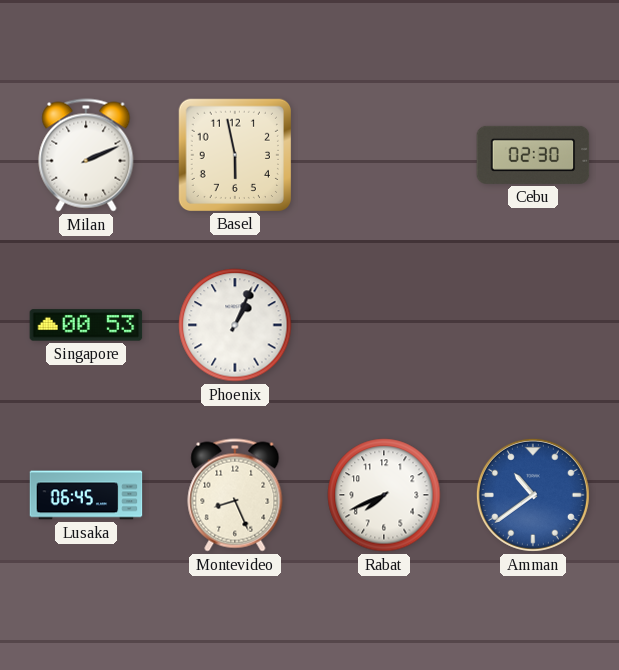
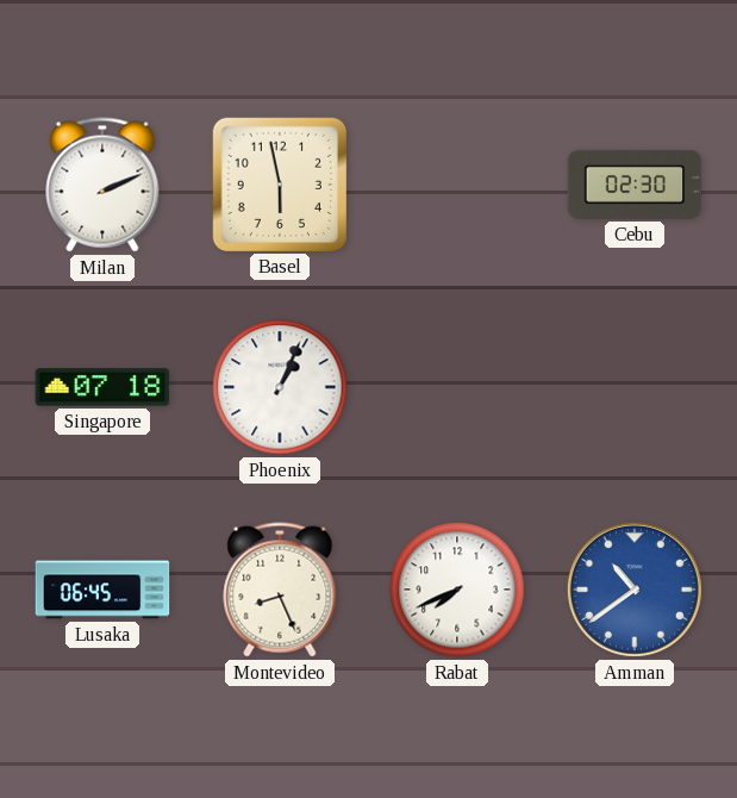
Singapore: 00:53 -> 07:18 (102, 387)
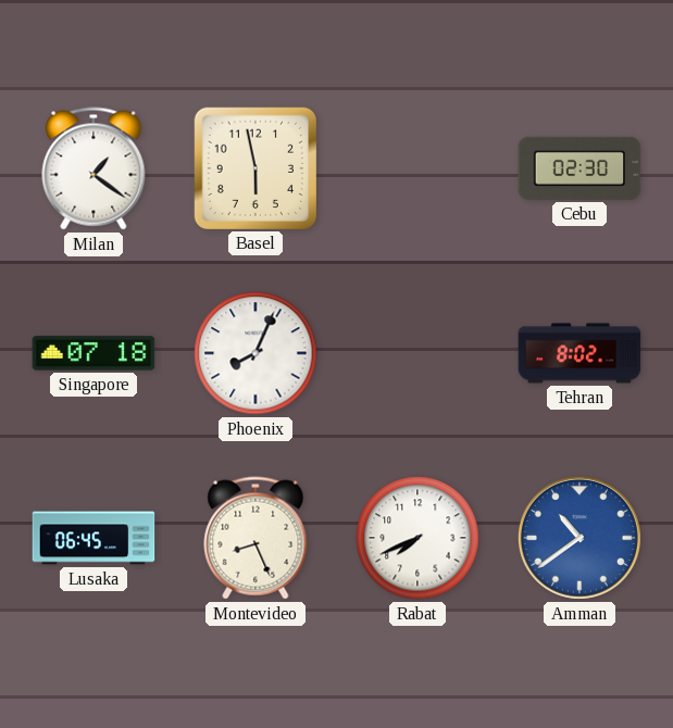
Milan: 2:11 -> 1:21 (94, 168)
Phoenix: 1:04 -> 8:04 (256, 353)
Tehran: none -> 8:02 (579, 353)
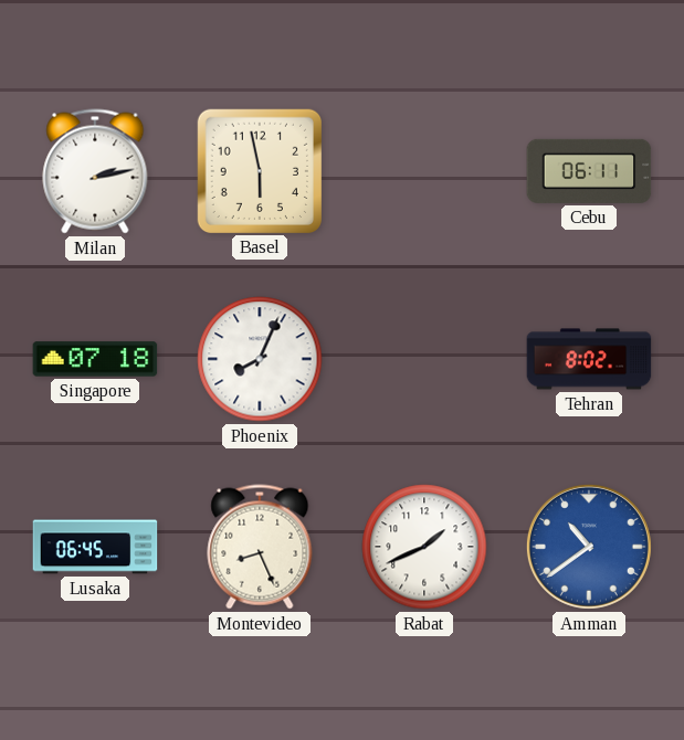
Milan: 1:21 -> 2:13 (95, 171)
Cebu: 02:30 -> 06:11 (589, 171)
Rabat: 7:41 -> 1:41 (424, 547)
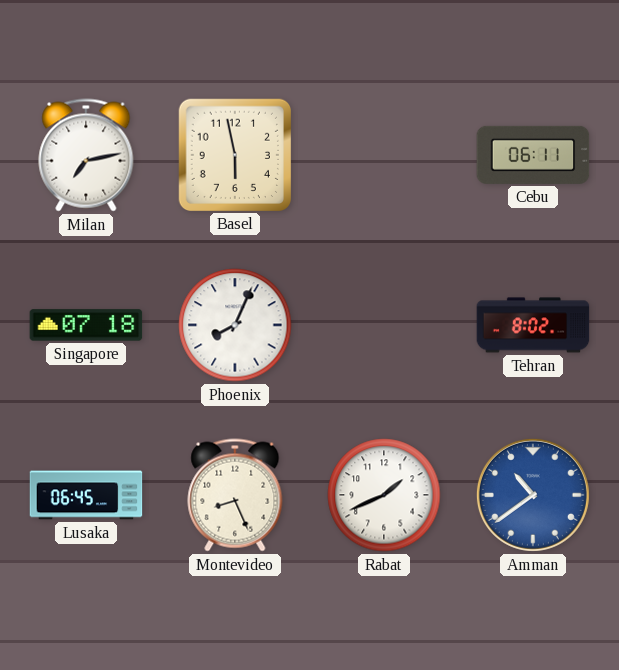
Milan: 2:13 -> 7:13 (86, 155)
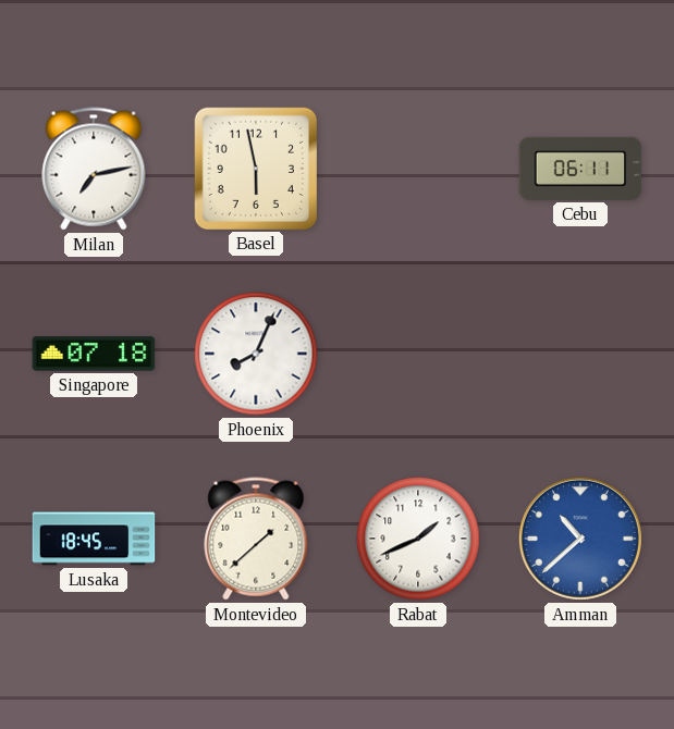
Tehran: 8:02 -> none (533, 325)
Lusaka: 06:45 -> 18:45 (94, 539)
Montevideo: 8:26 -> 1:38 (256, 539)
Amman: 10:39 -> 10:38 (580, 539)
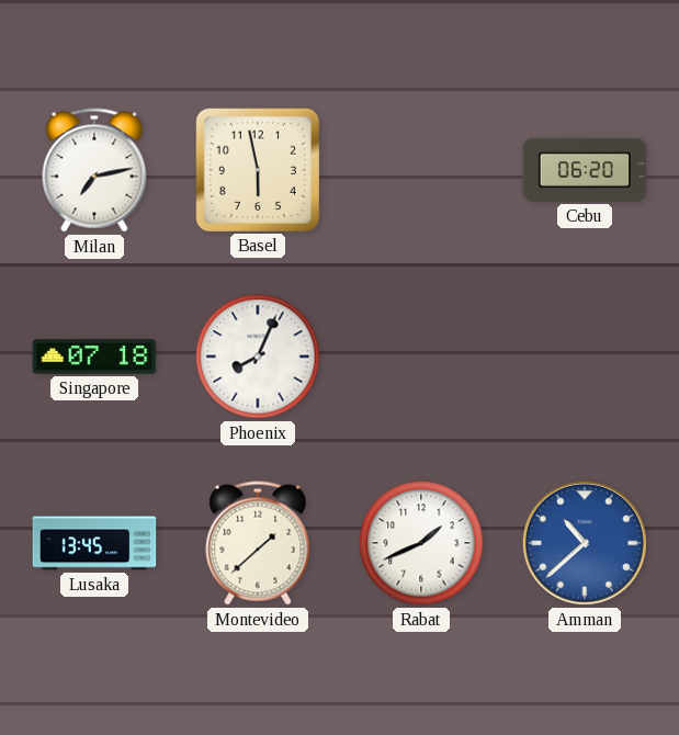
Cebu: 06:11 -> 06:20 (585, 170)
Lusaka: 18:45 -> 13:45 (94, 543)
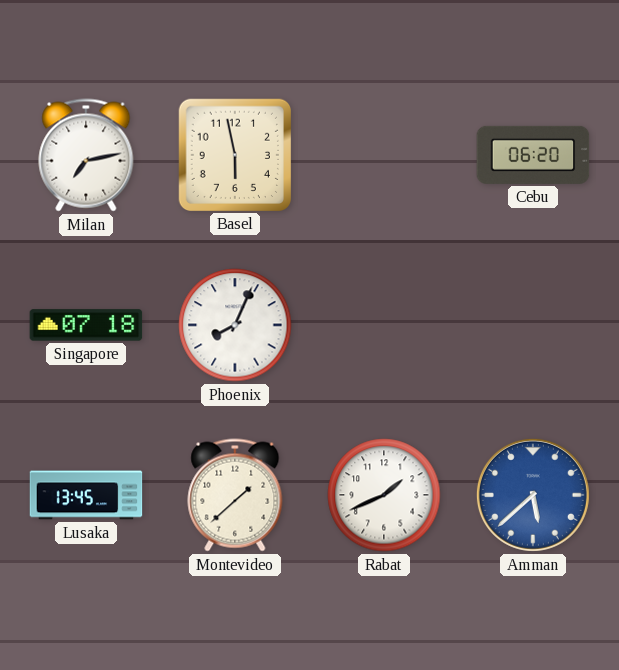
Amman: 10:38 -> 5:38 (533, 495)
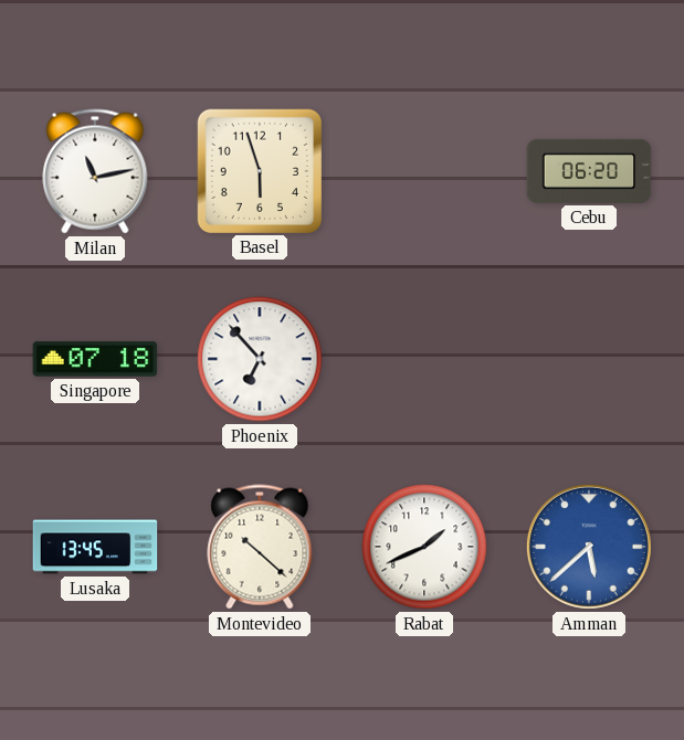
Milan: 7:13 -> 11:13 (95, 171)
Basel: 5:58 -> 5:57 (259, 170)
Phoenix: 8:04 -> 6:53 (260, 359)
Montevideo: 1:38 -> 10:22 (260, 547)
